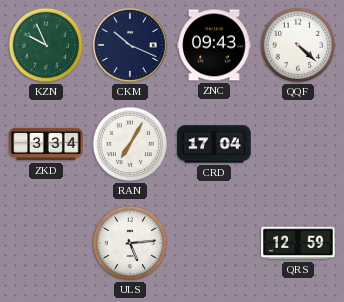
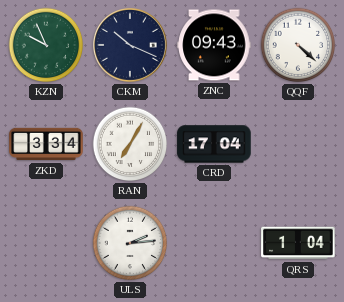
ULS: 5:14 -> 2:14 (130, 243)
QRS: 12:59 -> 1:04 (298, 243)
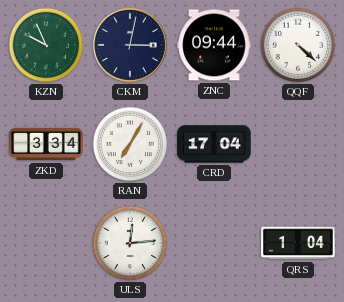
CKM: 10:19 -> 3:02 (130, 45)
ZNC: 09:43 -> 09:44 (214, 45)
ULS: 2:14 -> 12:14 (130, 243)
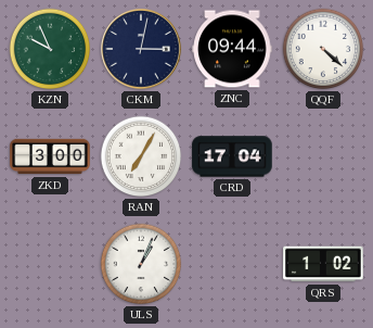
ZKD: 3:34 -> 3:00 (50, 156)
ULS: 12:14 -> 1:04 (141, 264)
QRS: 1:04 -> 1:02 (323, 264)
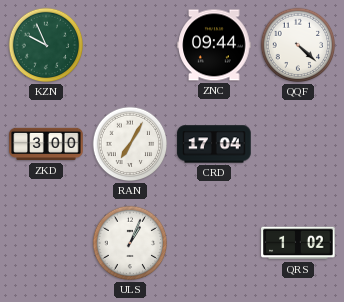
CKM: 3:02 -> none (141, 49)
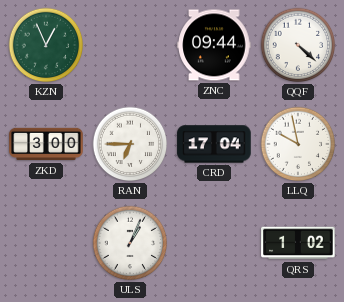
KZN: 9:56 -> 12:56 (46, 45)
RAN: 7:05 -> 6:45 (130, 144)
LLQ: none -> 9:58 (298, 144)
